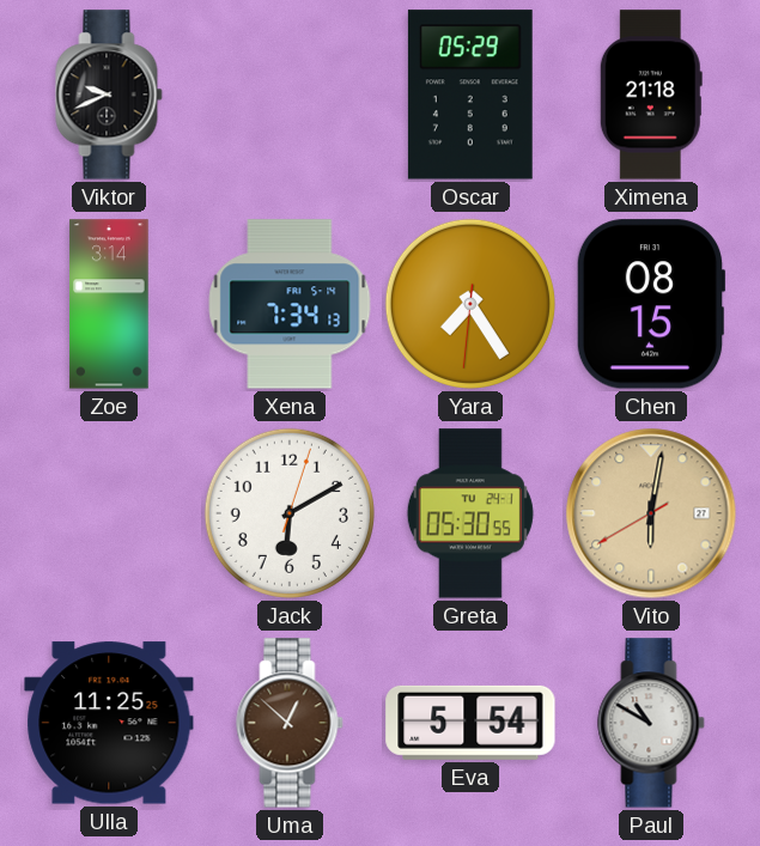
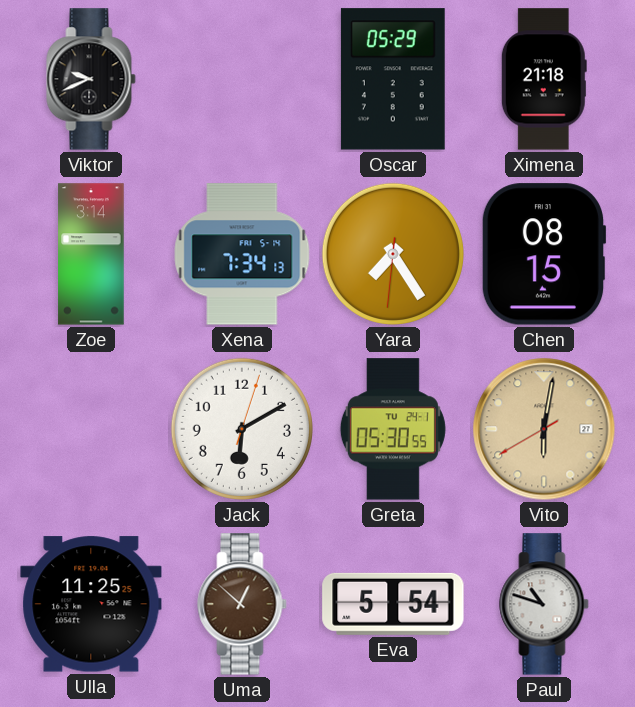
Paul: 10:50 -> 10:48 (544, 604)
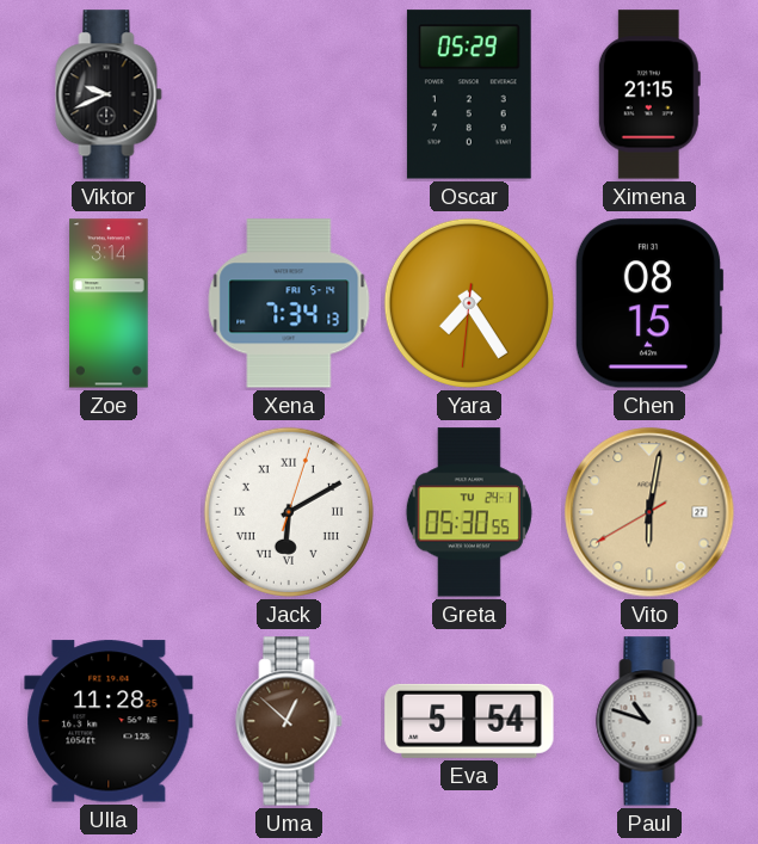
Ximena: 21:18 -> 21:15 (649, 94)
Jack numerals: Arabic -> Roman (289, 512)
Ulla: 11:25 -> 11:28 (109, 721)
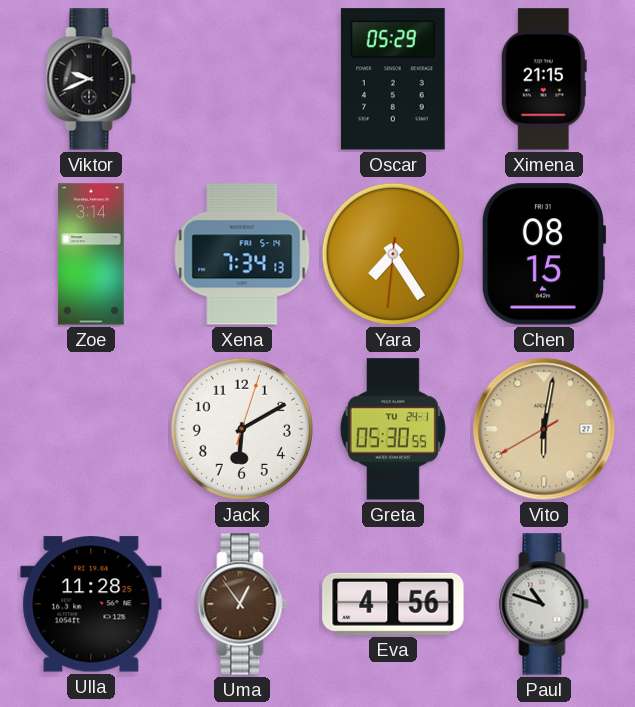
Jack numerals: Roman -> Arabic (242, 429)
Uma: 12:52 -> 12:54 (242, 604)
Eva: 5:54 -> 4:56 (393, 604)
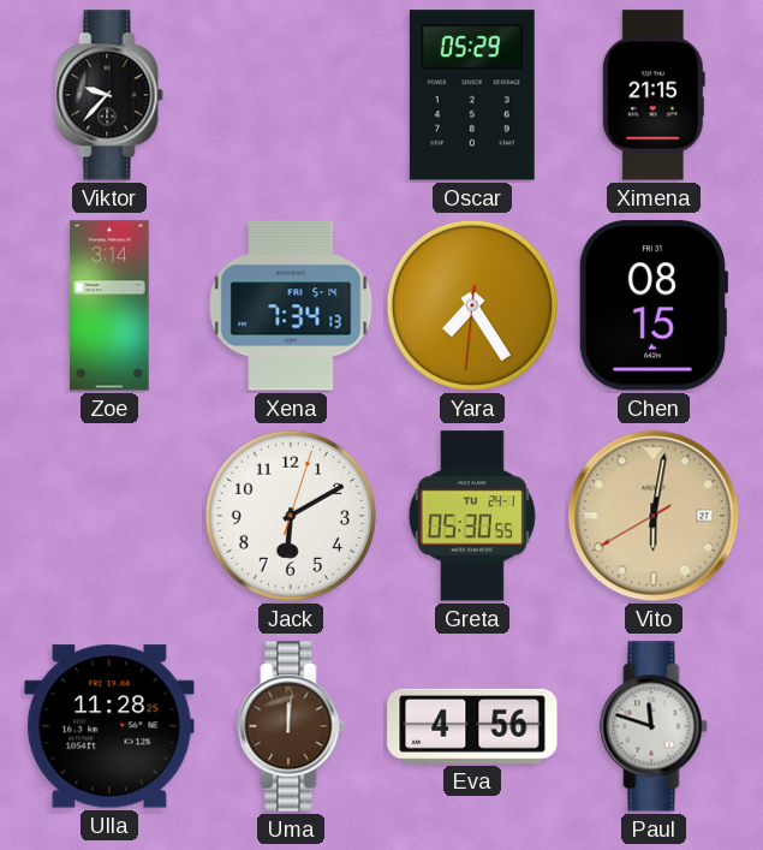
Viktor: 9:41 -> 9:37 (109, 95)
Uma: 12:54 -> 12:01 (291, 726)
Paul: 10:48 -> 11:48 (654, 726)
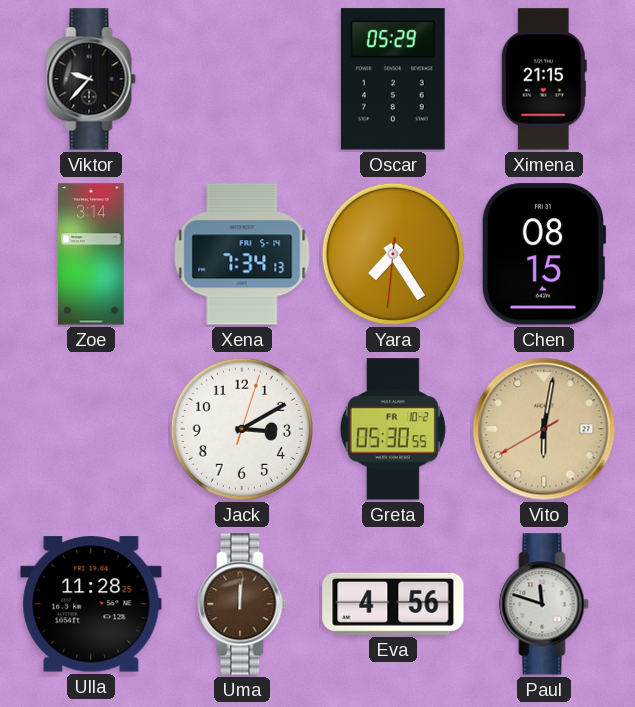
Jack: 6:10 -> 3:10 (242, 429)
Greta date: TU 24-1 -> FR 10-2 (393, 429)
